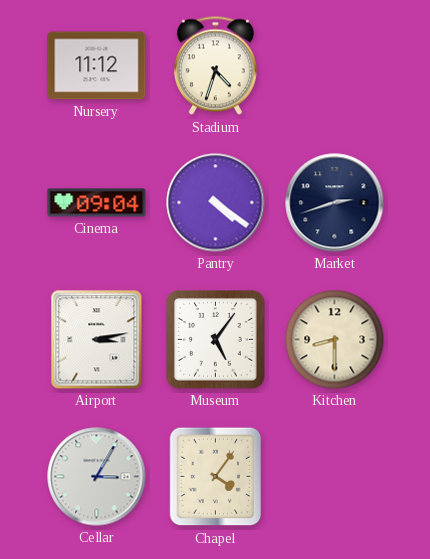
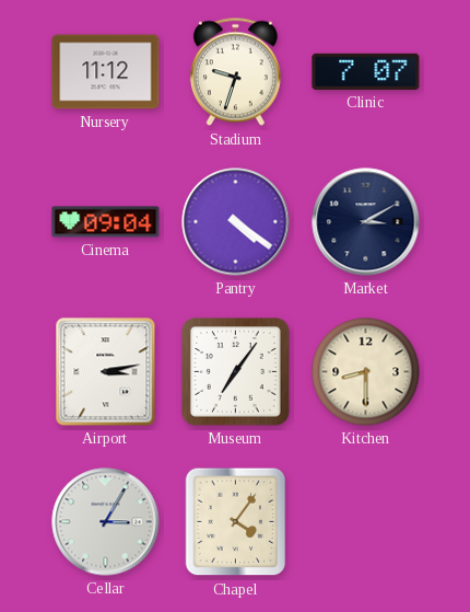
Stadium: 4:33 -> 9:33 (235, 72)
Clinic: none -> 7:07 (366, 71)
Market: 2:42 -> 3:10 (366, 222)
Museum: 5:06 -> 7:06 (236, 372)
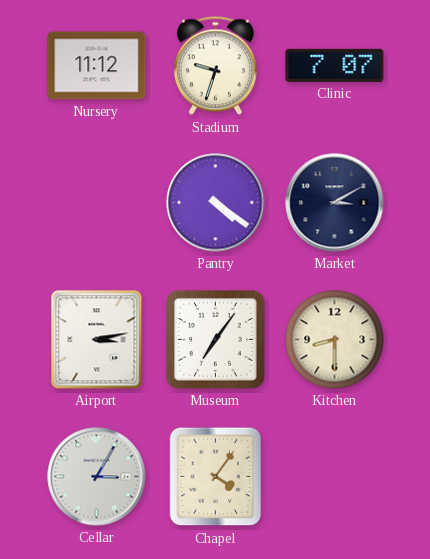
Cinema: 09:04 -> none (106, 222)
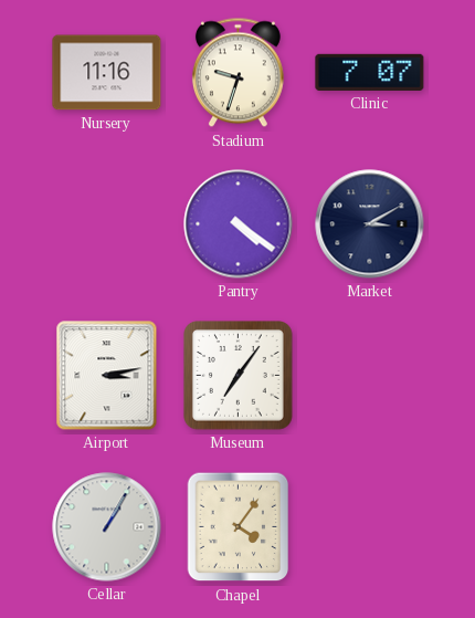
Nursery: 11:12 -> 11:16 (107, 73)
Kitchen: 8:30 -> none (335, 340)
Cellar: 3:05 -> 1:05 (107, 527)
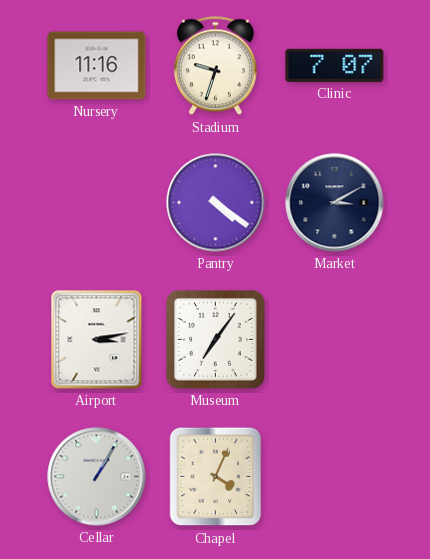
Chapel: 4:06 -> 4:04 (216, 477)
